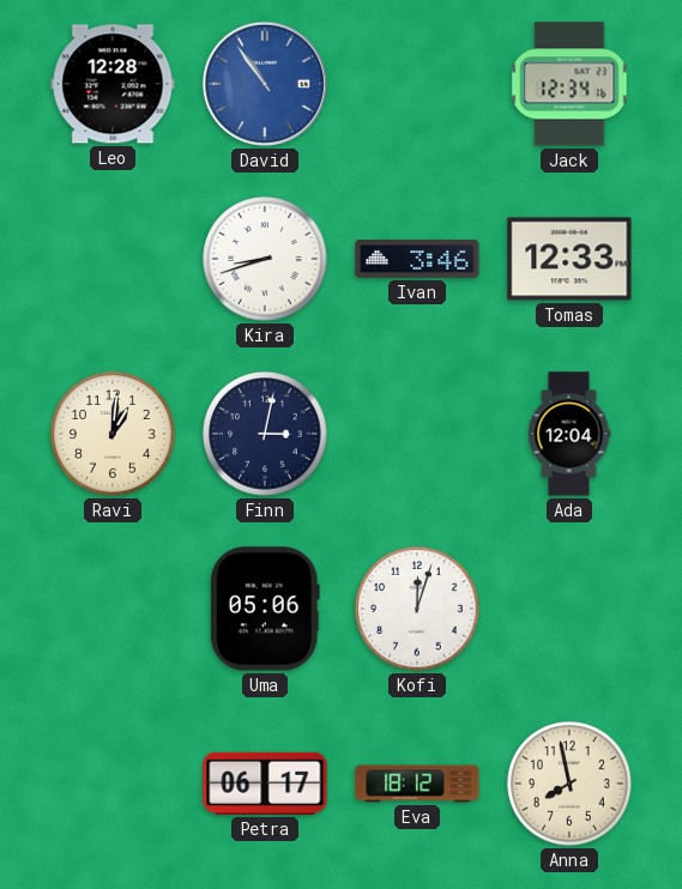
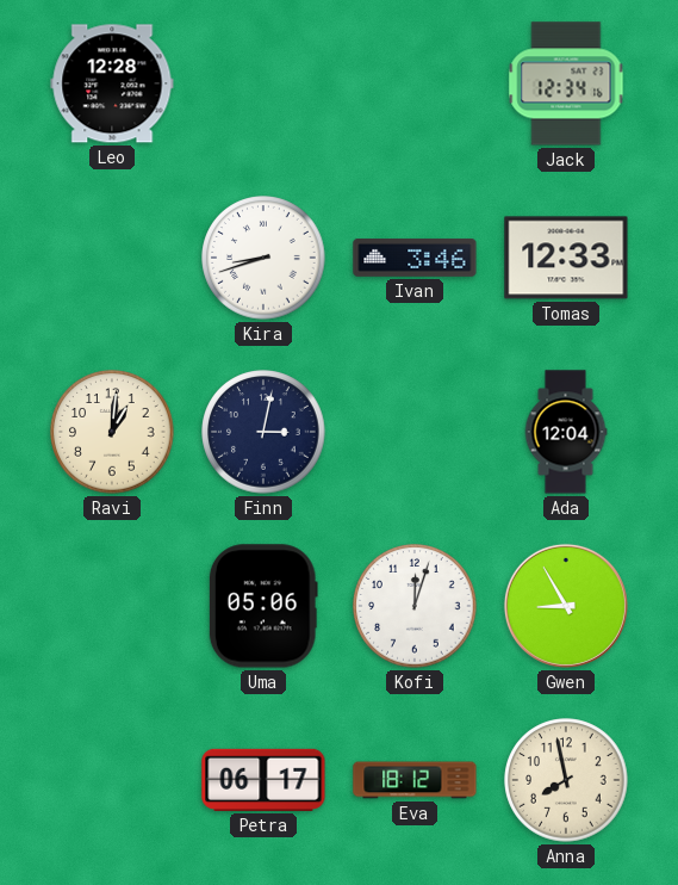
David: 10:54 -> none (265, 84)
Gwen: none -> 8:55 (566, 606)
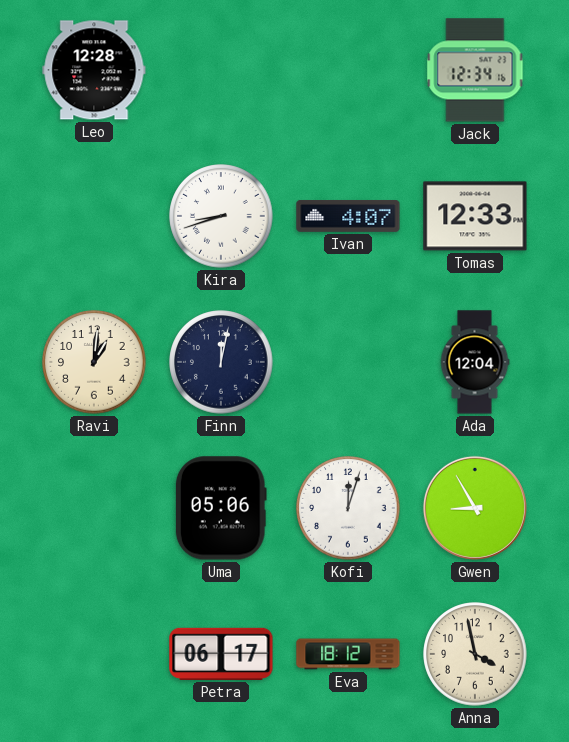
Ivan: 3:46 -> 4:07 (348, 217)
Finn: 3:02 -> 12:02 (221, 362)
Anna: 7:58 -> 3:58 (475, 654)
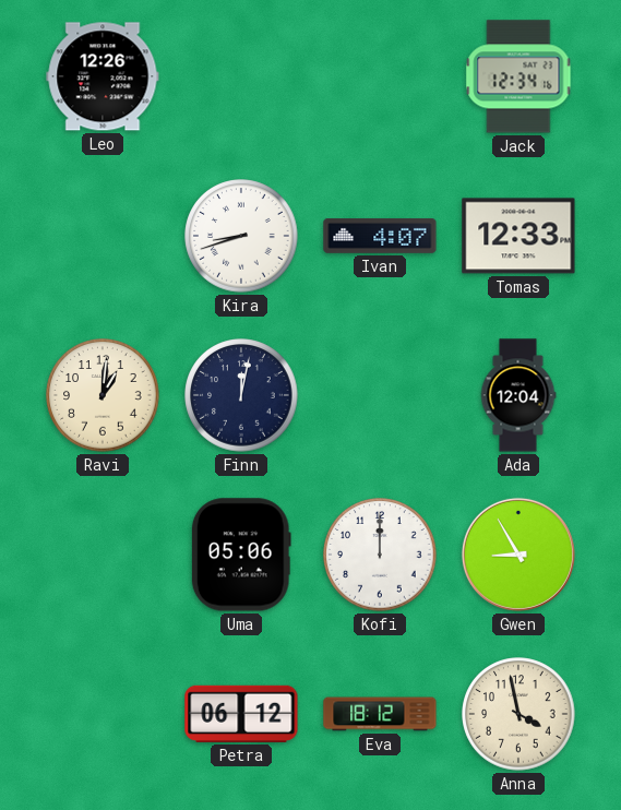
Leo: 12:28 -> 12:26 (103, 76)
Kofi: 12:03 -> 12:00 (380, 555)
Petra: 06:17 -> 06:12 (241, 714)
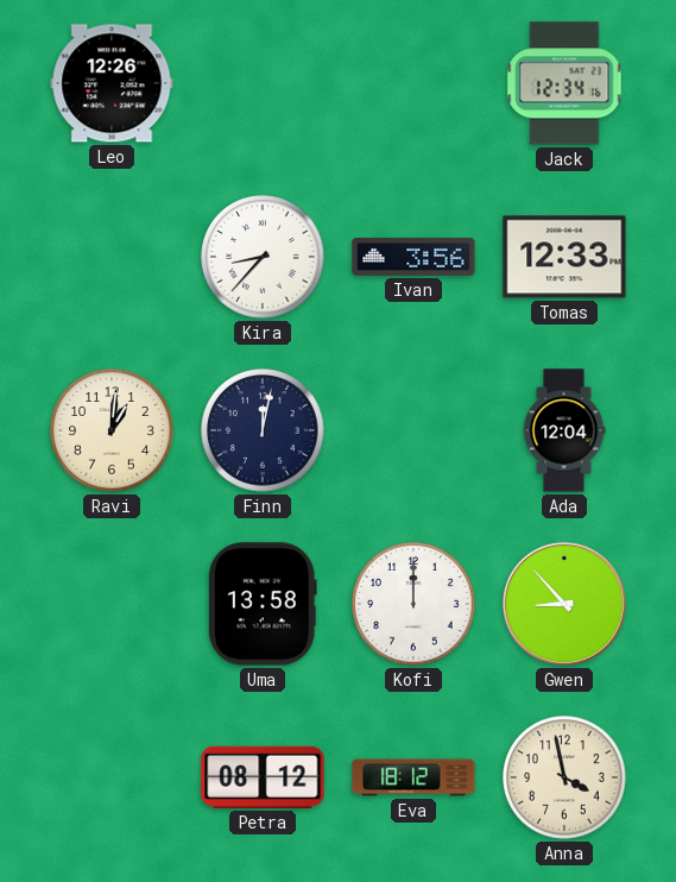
Kira: 8:42 -> 8:37 (263, 257)
Ivan: 4:07 -> 3:56 (413, 258)
Uma: 05:06 -> 13:58 (263, 604)
Gwen: 8:55 -> 8:53 (564, 604)
Petra: 06:12 -> 08:12 (263, 777)
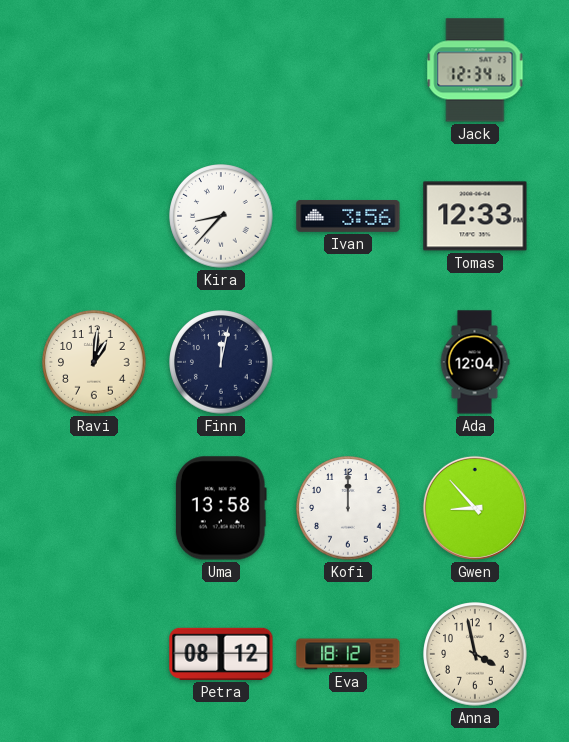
Leo: 12:26 -> none (112, 83)
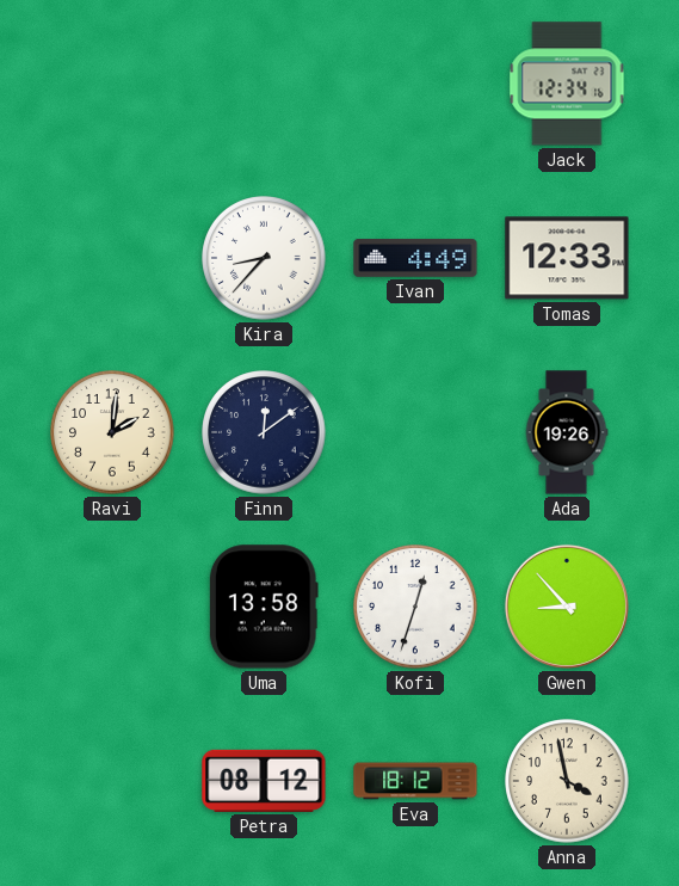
Ivan: 3:56 -> 4:49 (415, 259)
Ravi: 1:01 -> 2:01 (112, 432)
Finn: 12:02 -> 12:09 (264, 432)
Ada: 12:04 -> 19:26 (567, 432)
Kofi: 12:00 -> 12:33 (415, 607)
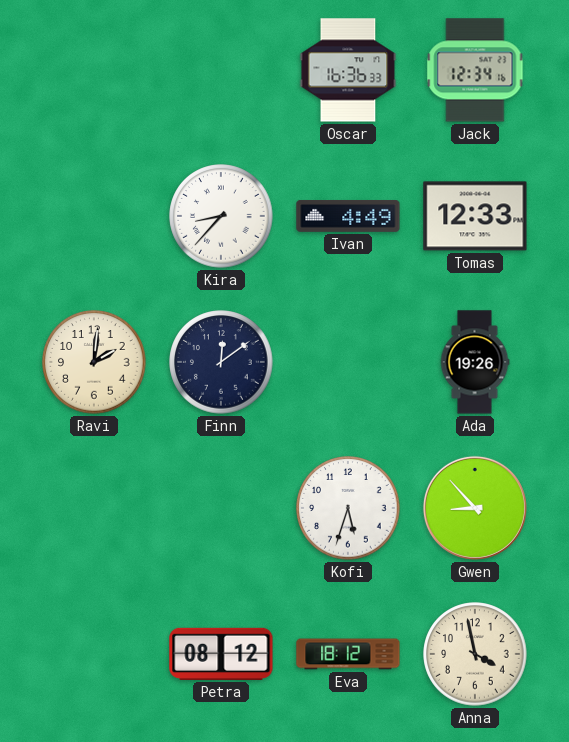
Oscar: none -> 16:36 (348, 70)
Uma: 13:58 -> none (264, 607)
Kofi: 12:33 -> 5:33 (348, 508)
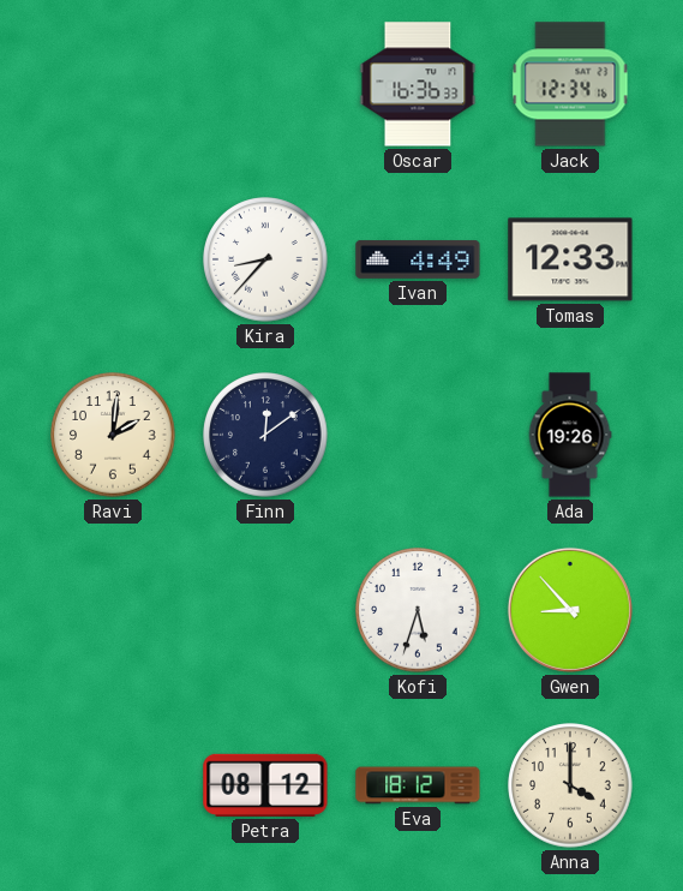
Anna: 3:58 -> 4:00 (570, 785)
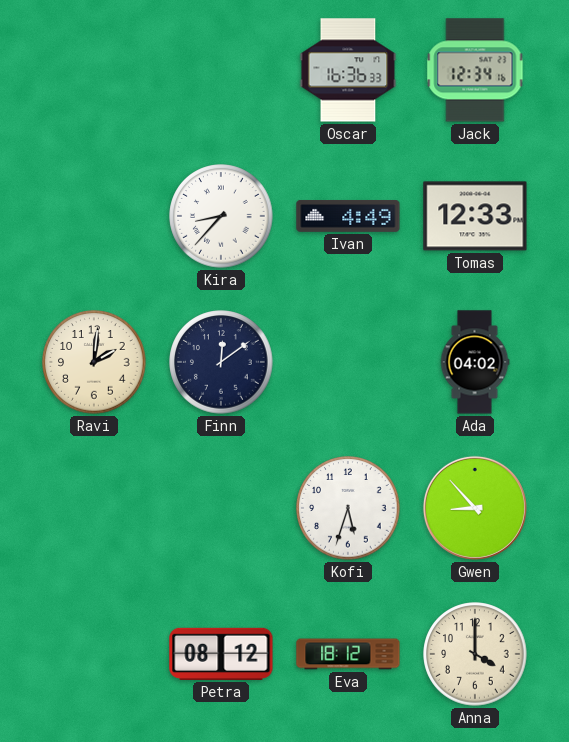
Ada: 19:26 -> 04:02 (475, 362)
